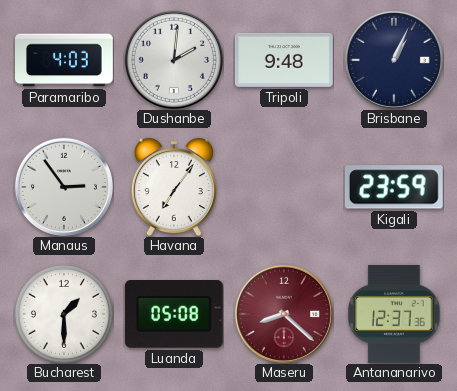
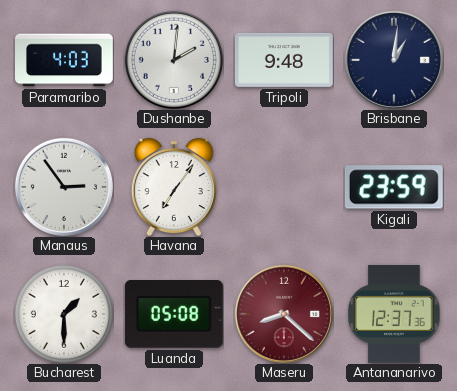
Brisbane: 1:04 -> 1:01 (394, 60)
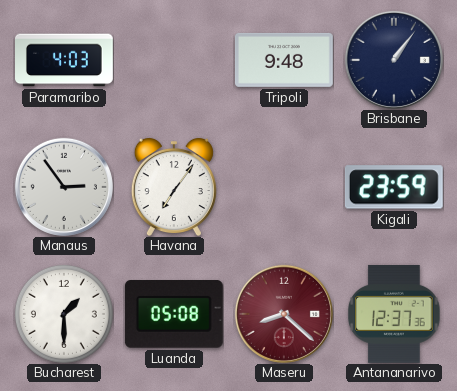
Dushanbe: 2:01 -> none (174, 60)
Brisbane: 1:01 -> 1:06 (394, 60)
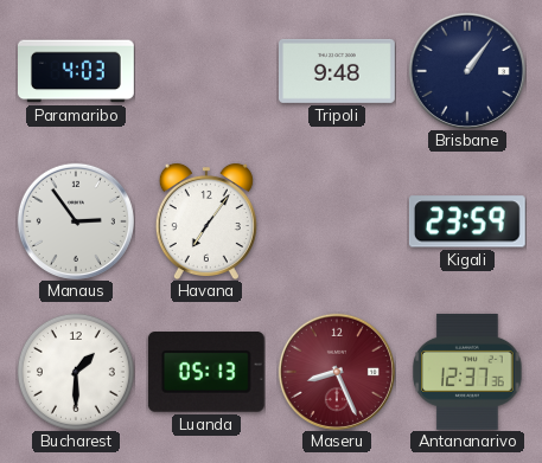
Luanda: 05:08 -> 05:13 (206, 373)
Maseru: 8:22 -> 8:26 (337, 372)
